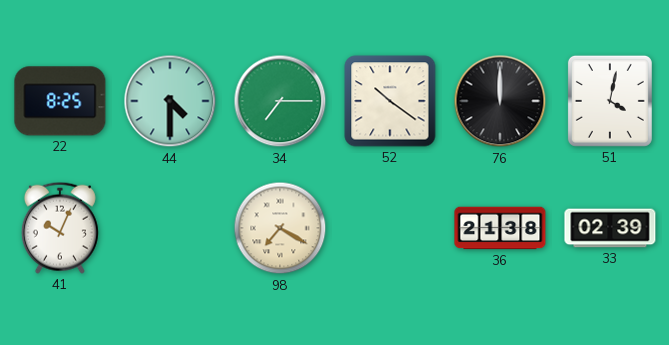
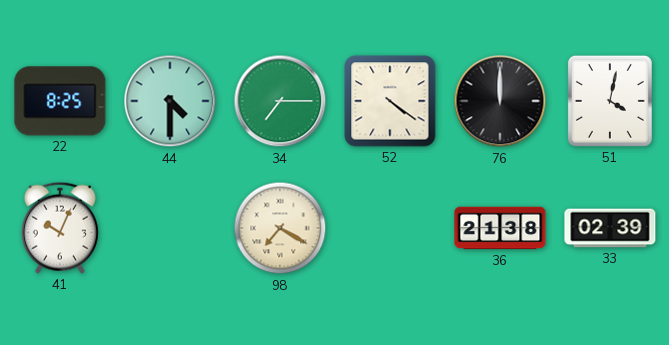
52: 10:21 -> 4:21 (390, 101)
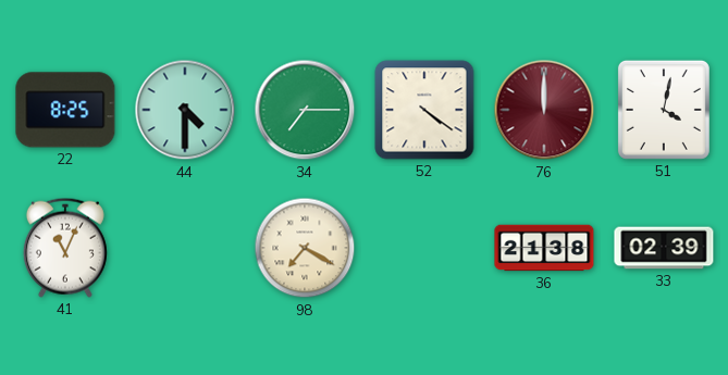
76 dial: black -> burgundy (544, 110)
41: 10:04 -> 11:04 (65, 248)
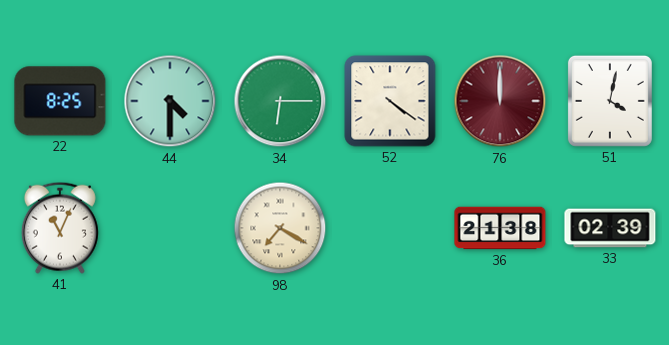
34: 7:15 -> 6:15 (280, 101)
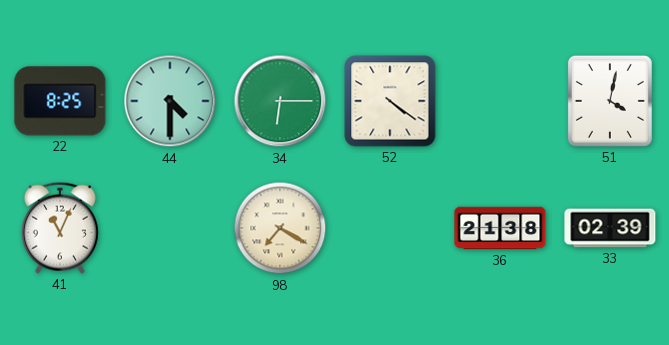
76: 12:00 -> none (500, 101)
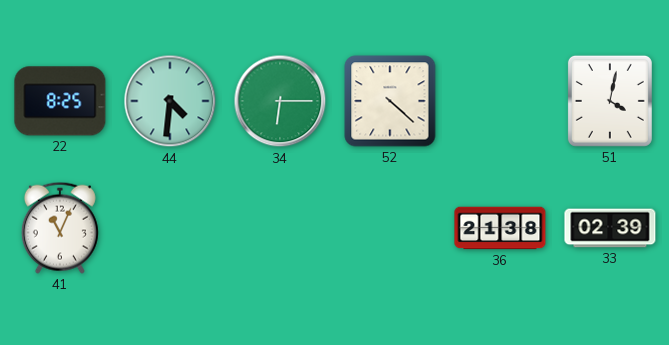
44: 4:30 -> 4:31 (170, 101)
52: 4:21 -> 4:22 (390, 101)
98: 7:20 -> none (280, 228)
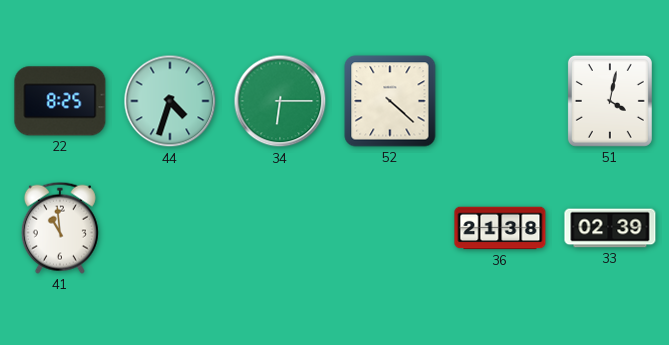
44: 4:31 -> 4:33 (170, 101)
41: 11:04 -> 10:59 (60, 228)
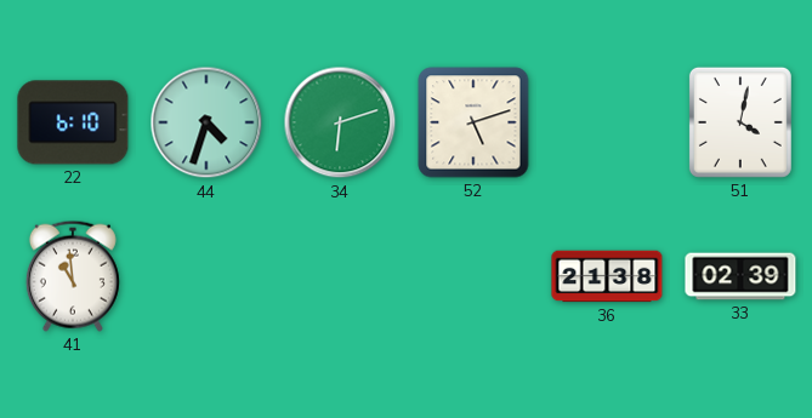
22: 8:25 -> 6:10 (73, 122)
34: 6:15 -> 6:12 (340, 122)
52: 4:22 -> 5:12 (473, 122)
